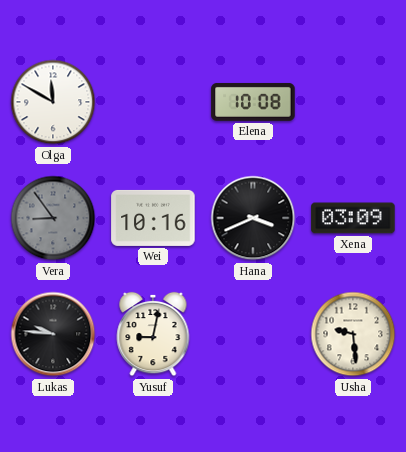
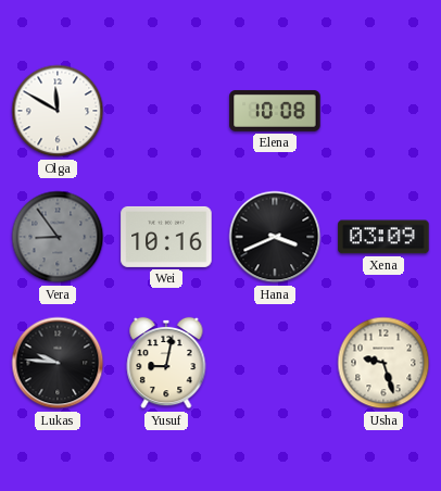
Usha: 9:29 -> 9:27 (383, 363)
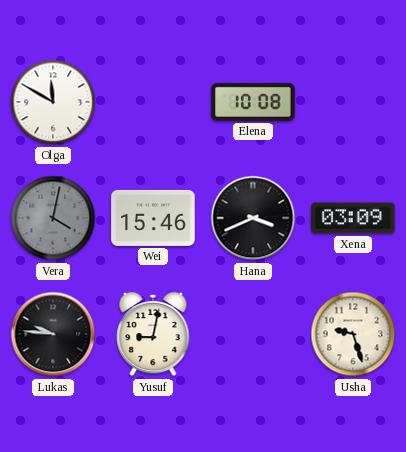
Vera: 8:54 -> 4:02 (53, 218)
Wei: 10:16 -> 15:46 (153, 218)
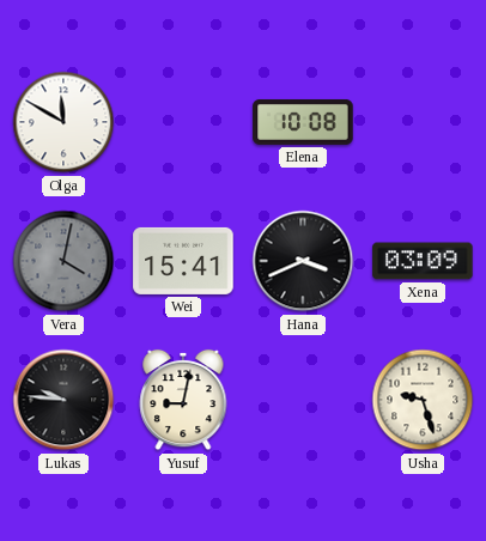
Wei: 15:46 -> 15:41 (183, 261)
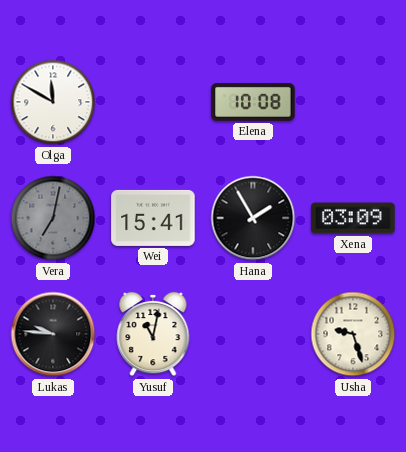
Vera: 4:02 -> 7:02 (53, 218)
Hana: 3:41 -> 1:55 (253, 218)
Yusuf: 9:02 -> 11:02 (153, 334)
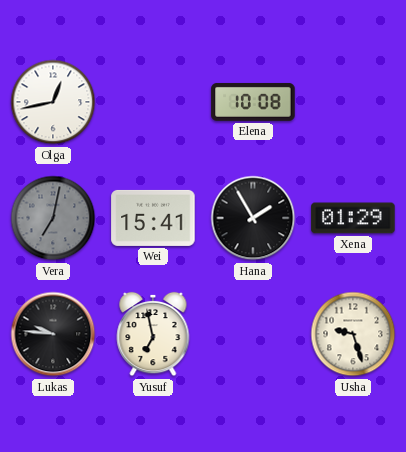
Olga: 11:50 -> 12:43 (53, 102)
Xena: 03:09 -> 01:29 (353, 218)
Yusuf: 11:02 -> 6:58 (153, 334)
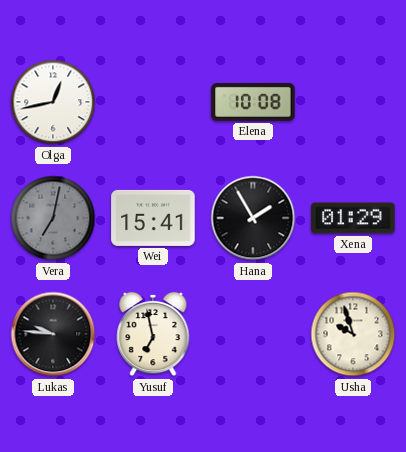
Usha: 9:27 -> 9:57 (353, 334)
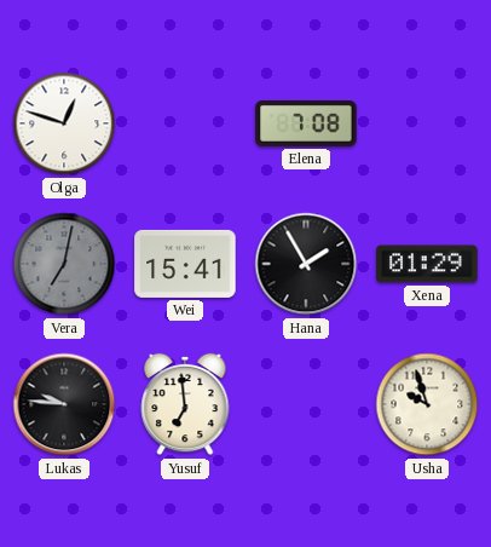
Olga: 12:43 -> 12:48 (64, 123)
Elena: 10:08 -> 7:08 (306, 123)
Yusuf: 6:58 -> 6:59 (185, 404)
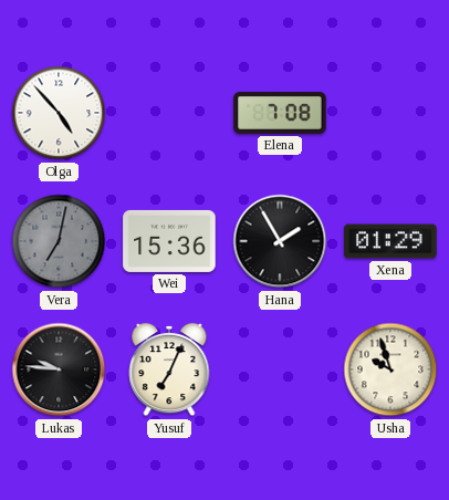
Olga: 12:48 -> 4:53 (59, 113)
Wei: 15:41 -> 15:36 (169, 241)
Yusuf: 6:59 -> 7:04 (169, 369)
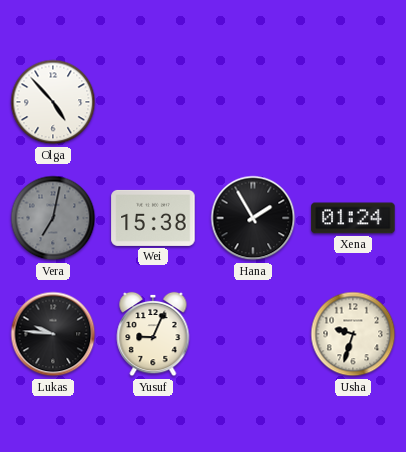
Elena: 7:08 -> none (280, 113)
Wei: 15:36 -> 15:38 (153, 218)
Xena: 01:29 -> 01:24 (353, 218)
Yusuf: 7:04 -> 9:04 (153, 334)
Usha: 9:57 -> 9:33 (353, 334)
